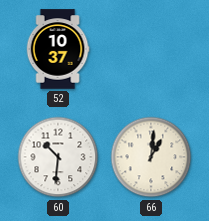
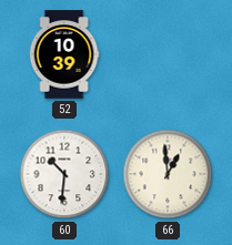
52: 10:37 -> 10:39 (64, 54)
66: 1:01 -> 12:59 (168, 174)
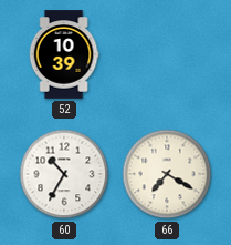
60: 10:31 -> 10:35 (64, 174)
66: 12:59 -> 7:20 (167, 174)
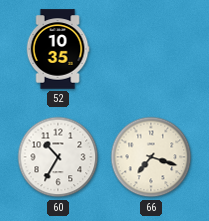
52: 10:39 -> 10:35 (58, 49)
66: 7:20 -> 7:18 (151, 157)
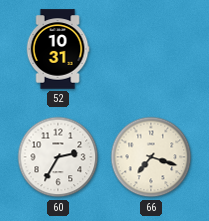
52: 10:35 -> 10:31 (58, 49)
60: 10:35 -> 2:35 (58, 157)
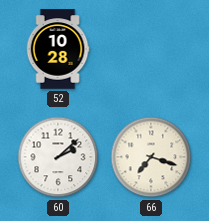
52: 10:31 -> 10:28 (58, 49)
60: 2:35 -> 2:08 (58, 157)
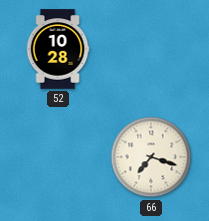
60: 2:08 -> none (58, 157)
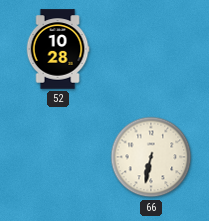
66: 7:18 -> 6:32 (151, 157)
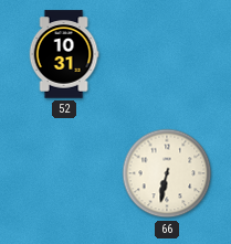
52: 10:28 -> 10:31 (64, 54)
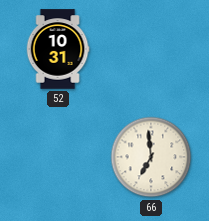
66: 6:32 -> 6:59 (151, 157)
